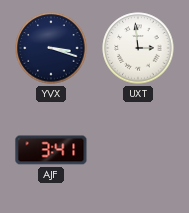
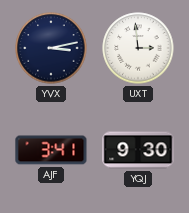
YVX: 3:18 -> 3:13 (51, 48)
YQJ: none -> 9:30 (138, 150)
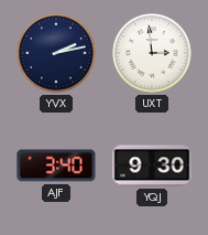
YVX: 3:13 -> 2:13 (56, 53)
AJF: 3:41 -> 3:40 (56, 165)
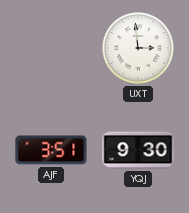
YVX: 2:13 -> none (56, 53)
AJF: 3:40 -> 3:51 (51, 150)
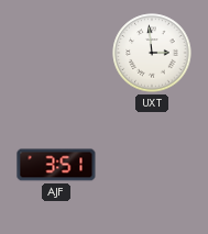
YQJ: 9:30 -> none (138, 150)
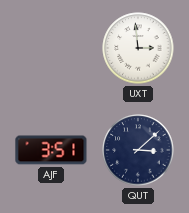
QUT: none -> 3:08 (138, 150)
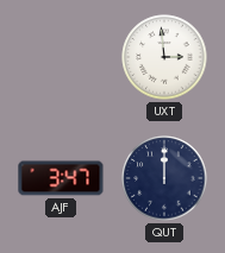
AJF: 3:51 -> 3:47 (61, 178)
QUT: 3:08 -> 12:00 (164, 178)
